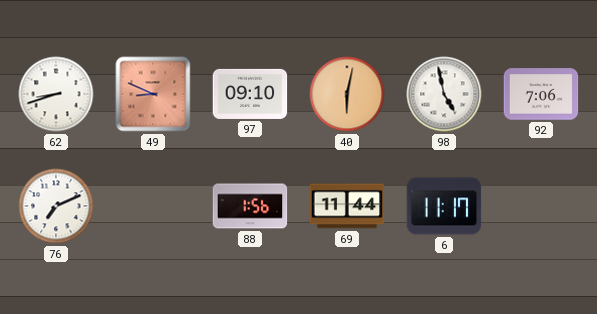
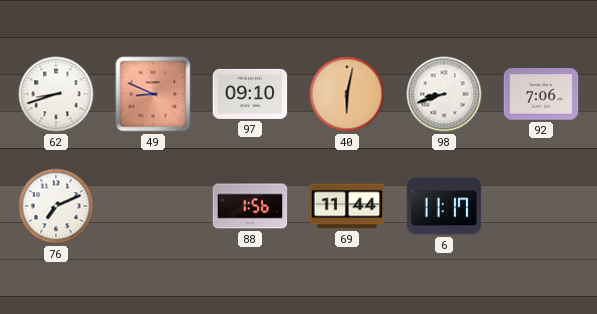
98: 4:58 -> 8:42 (444, 94)
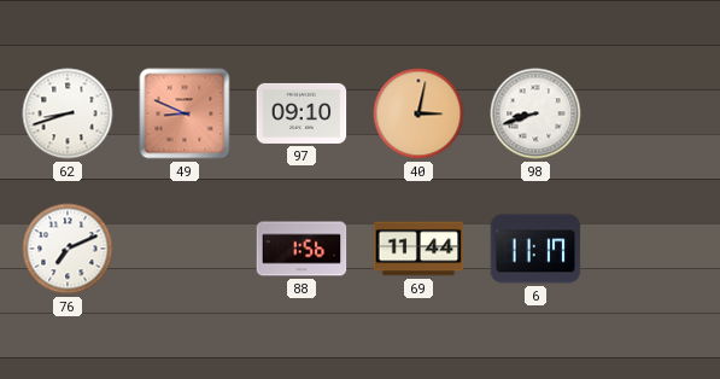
40: 6:02 -> 3:02 (418, 113)
92: 7:06 -> none (541, 94)
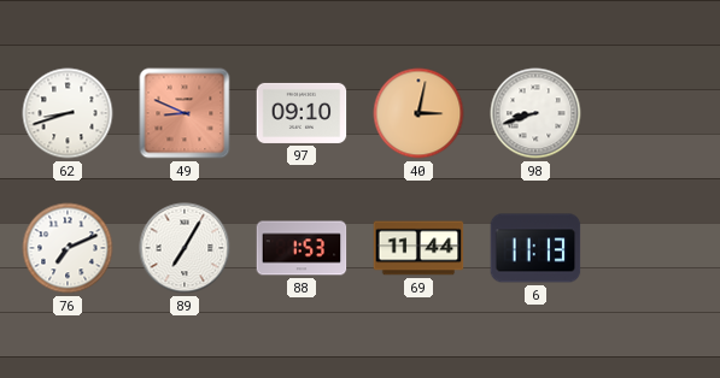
89: none -> 7:05 (185, 248)
88: 1:56 -> 1:53 (302, 248)
6: 11:17 -> 11:13 (535, 248)
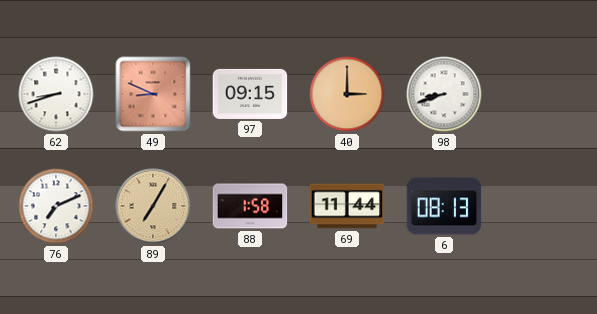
97: 09:10 -> 09:15 (250, 94)
40: 3:02 -> 3:00 (347, 94)
89 dial: white -> champagne (153, 206)
88: 1:53 -> 1:58 (250, 206)
6: 11:13 -> 08:13 (444, 206)
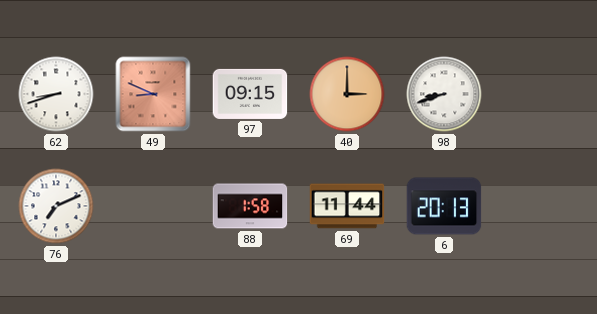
89: 7:05 -> none (153, 206)
6: 08:13 -> 20:13 (444, 206)
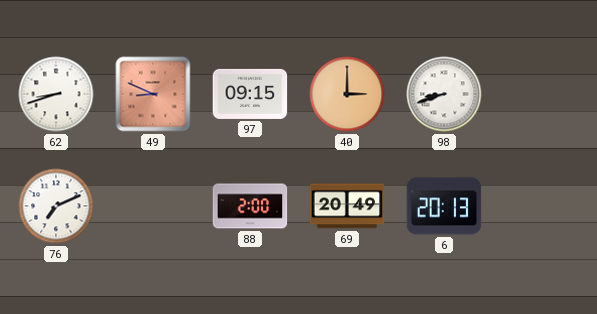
88: 1:58 -> 2:00 (250, 206)
69: 11:44 -> 20:49 (347, 206)
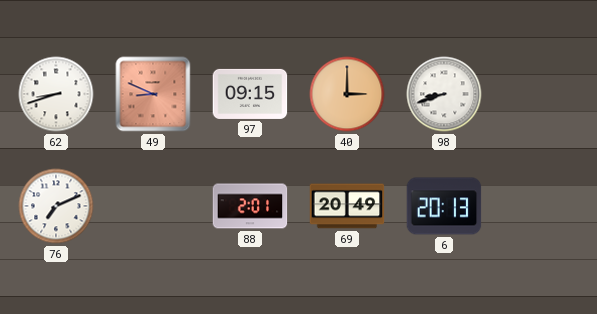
88: 2:00 -> 2:01 (250, 206)
